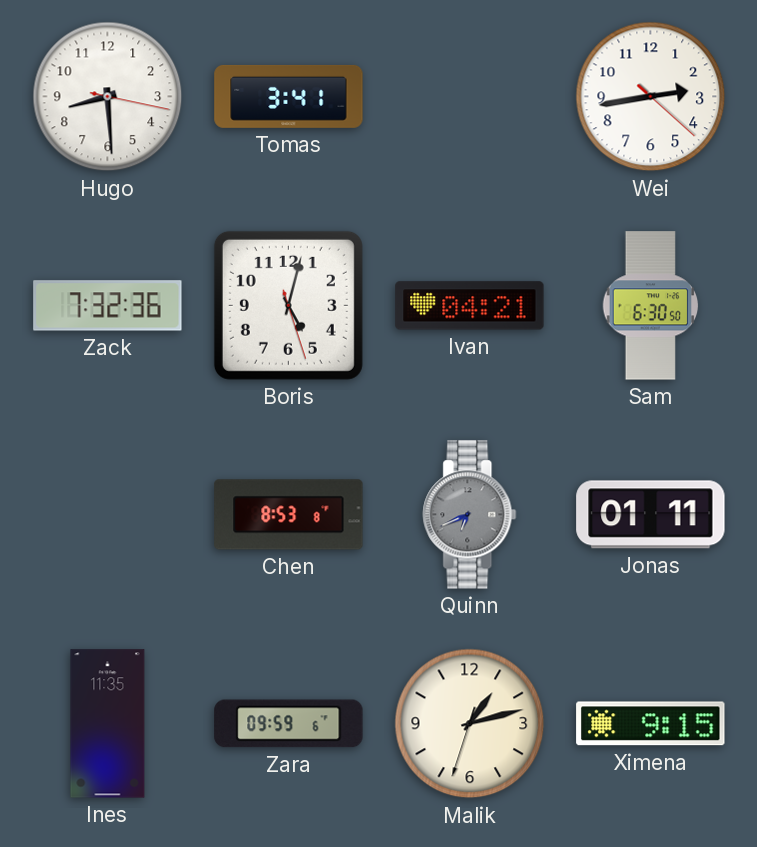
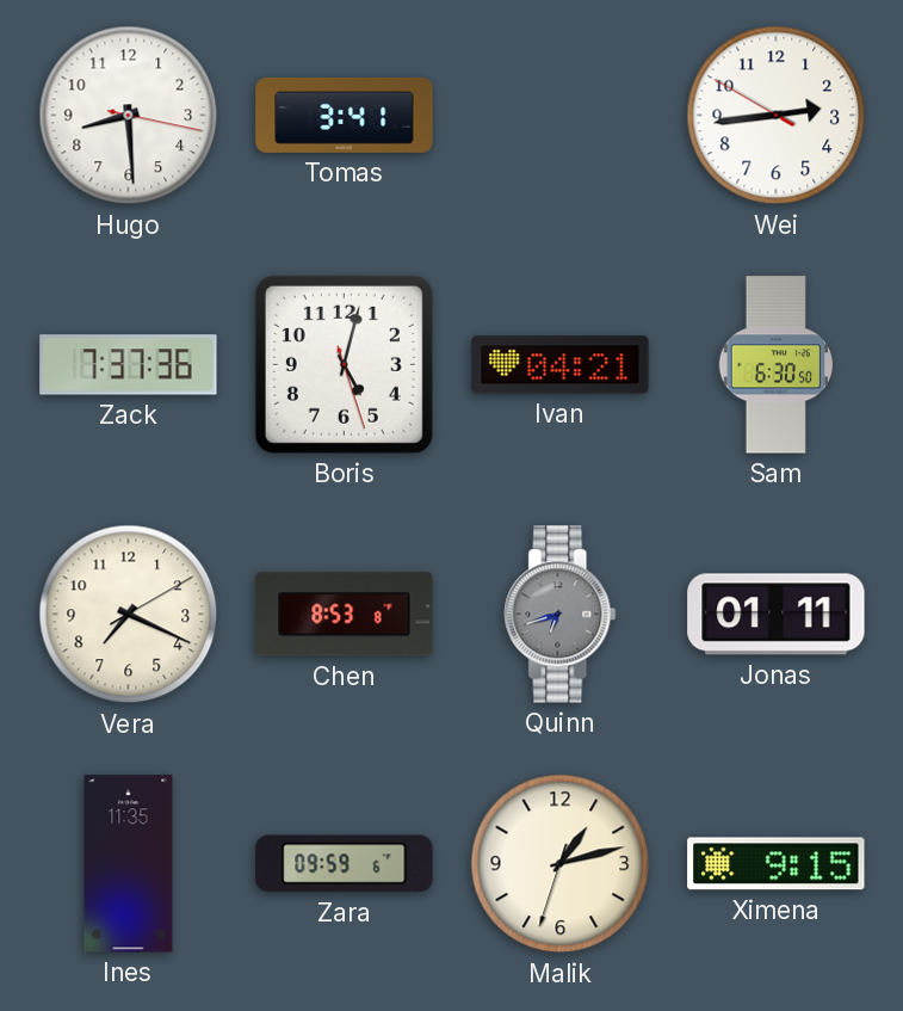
Wei: 2:43:22 -> 2:43:50 (777, 116)
Zack: 7:32 -> 7:37 (129, 365)
Vera: none -> 7:19 (129, 615)
Quinn: 6:41 -> 6:42 (561, 615)
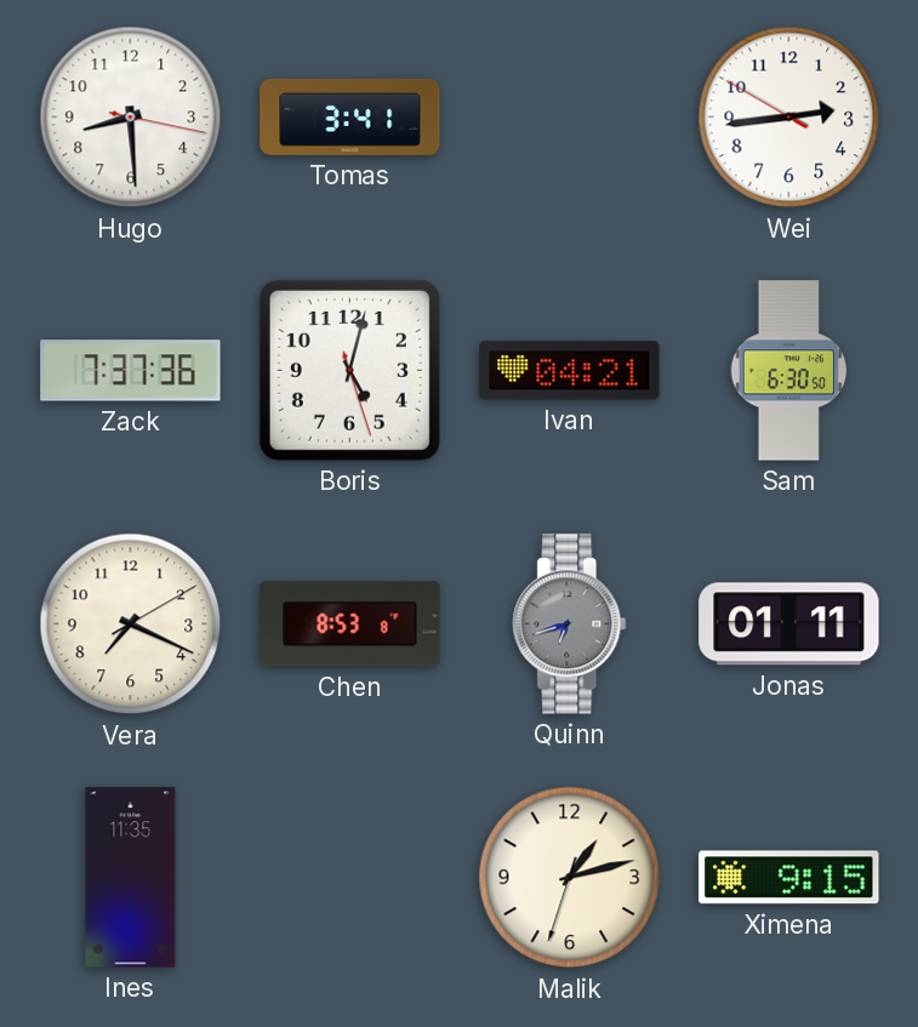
Zara: 09:59 -> none (345, 864)
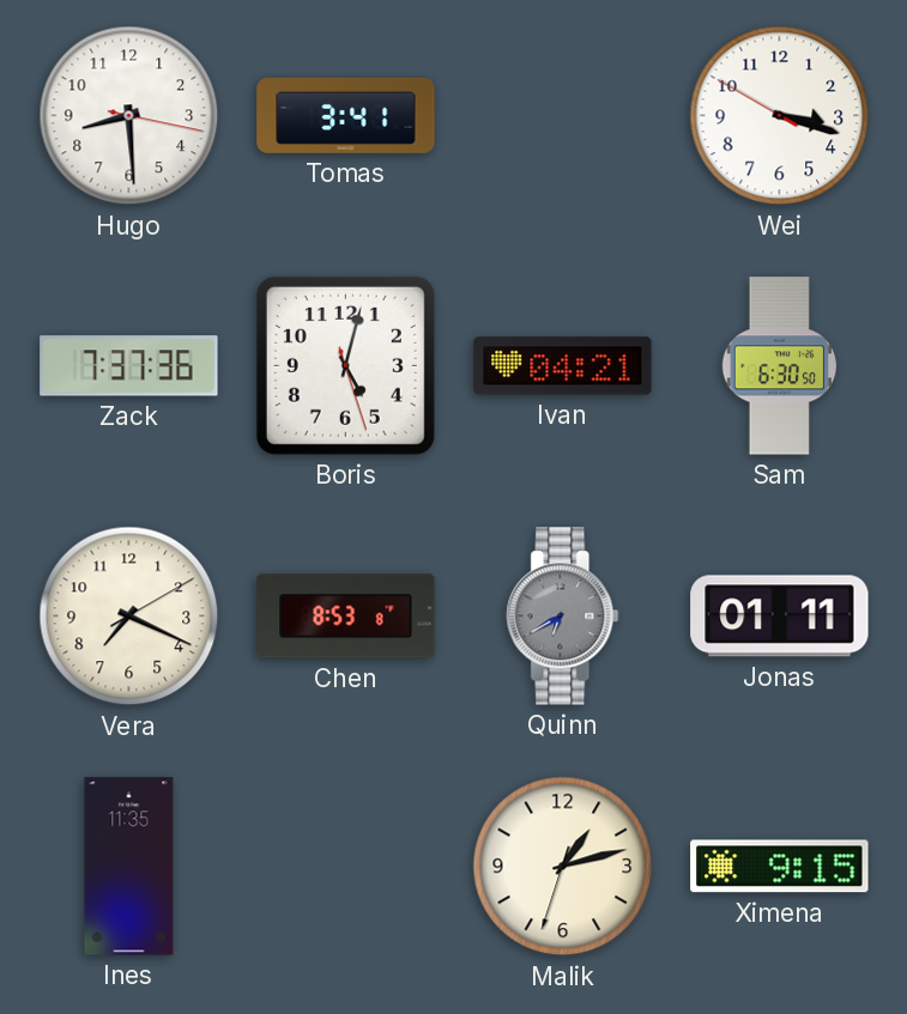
Wei: 2:43 -> 3:17 (780, 116)
Quinn: 6:42 -> 6:40 (563, 617)
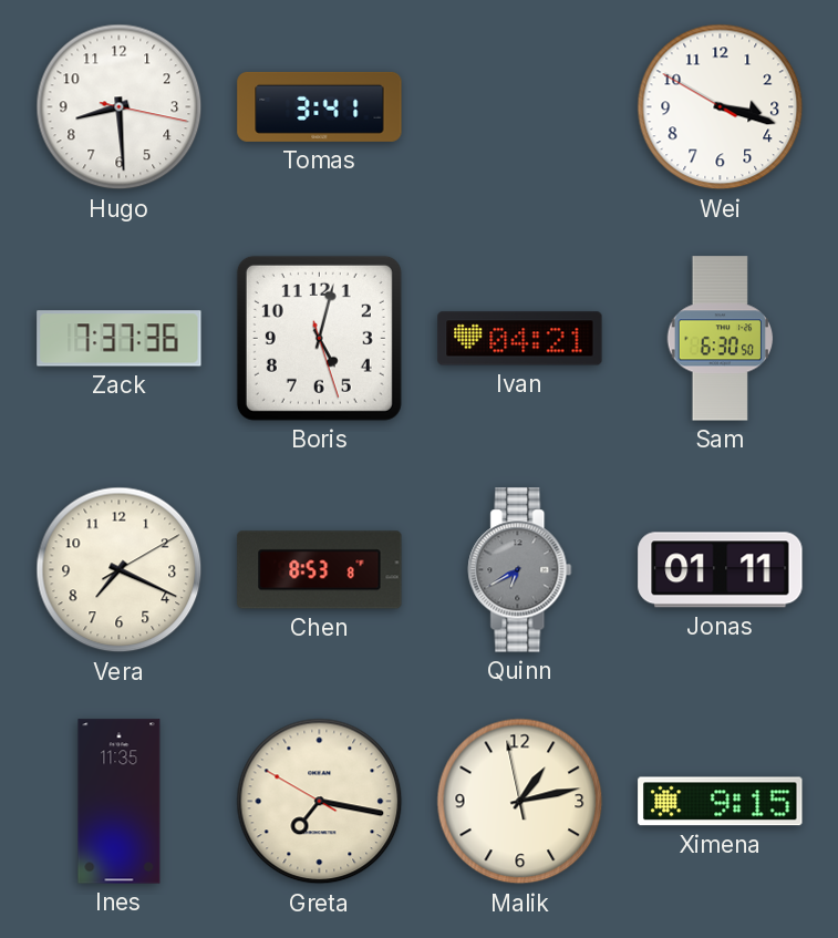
Greta: none -> 7:16 (320, 802)
Malik: 1:12:33 -> 1:12:58 (520, 802)
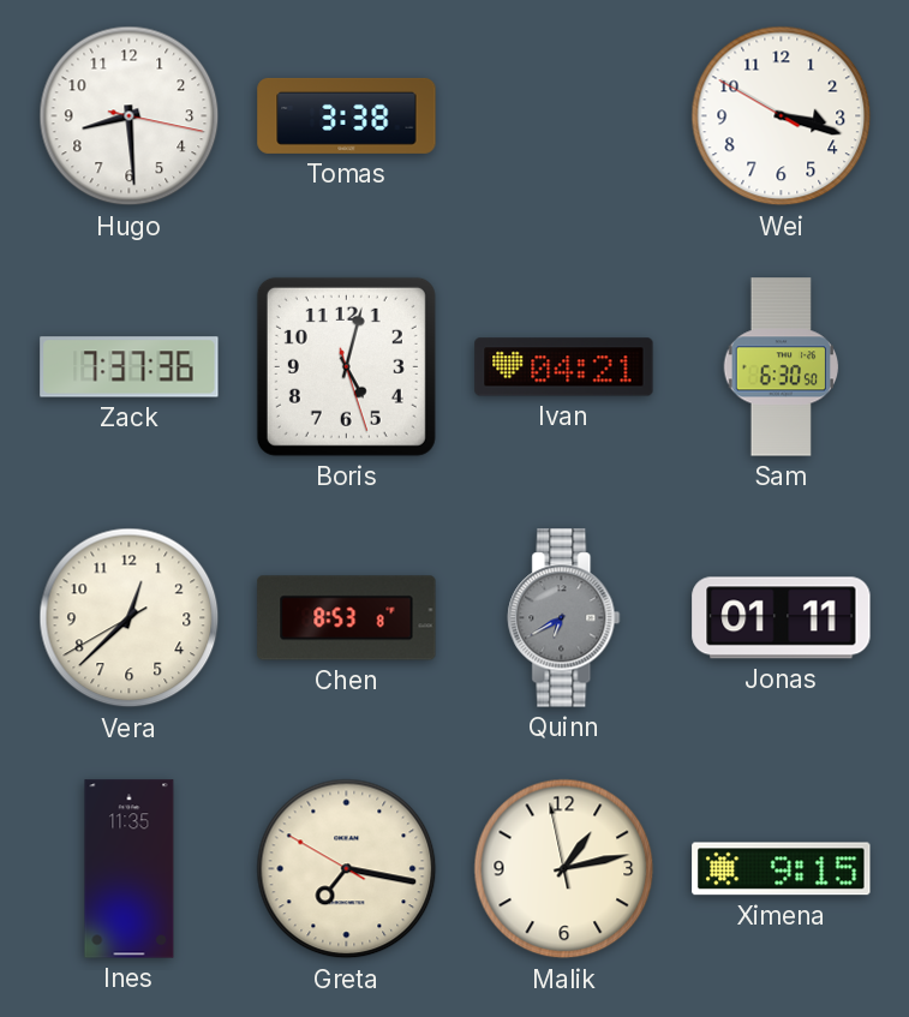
Tomas: 3:41 -> 3:38 (347, 115)
Vera: 7:19 -> 12:37 (130, 618)
